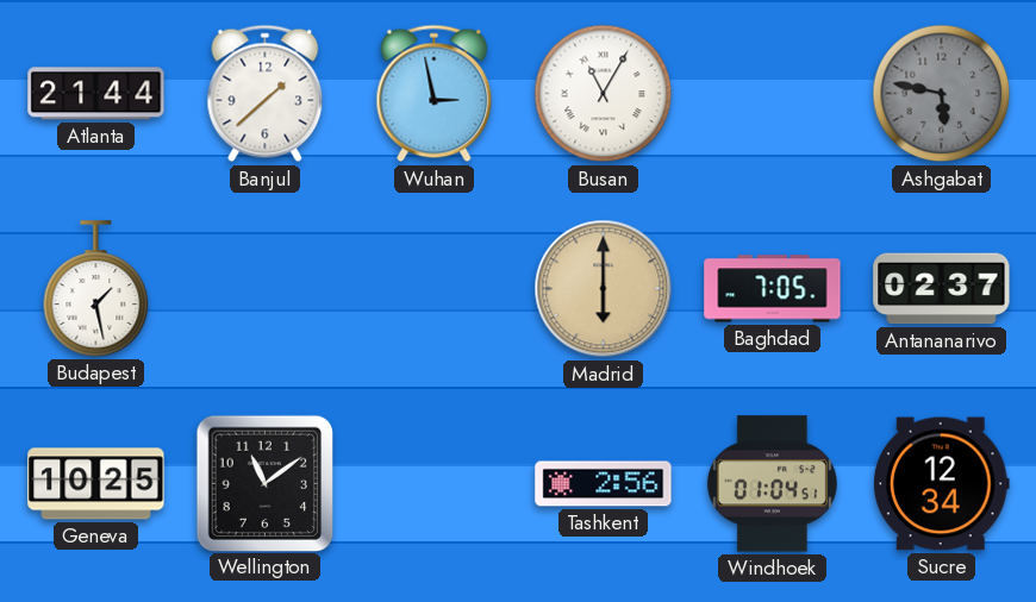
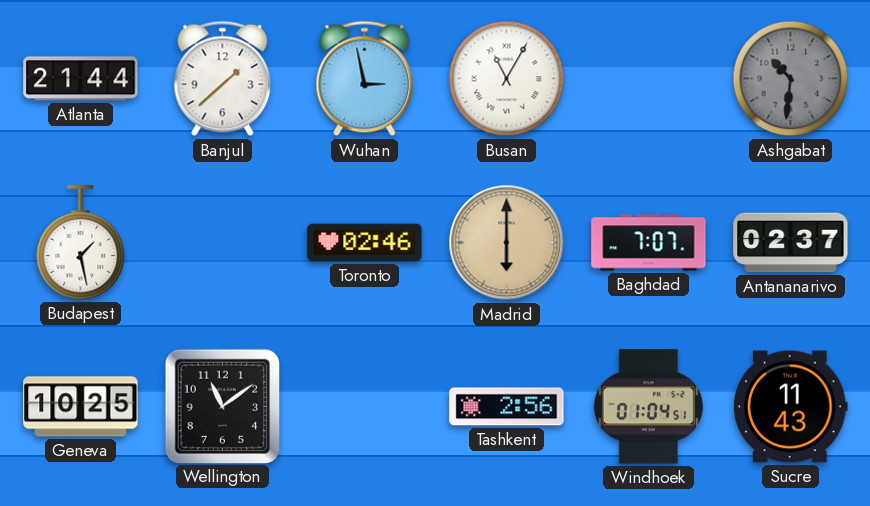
Ashgabat: 5:47 -> 10:31 (791, 79)
Toronto: none -> 02:46 (365, 243)
Baghdad: 7:05 -> 7:07 (649, 243)
Sucre: 12:34 -> 11:43 (790, 407)
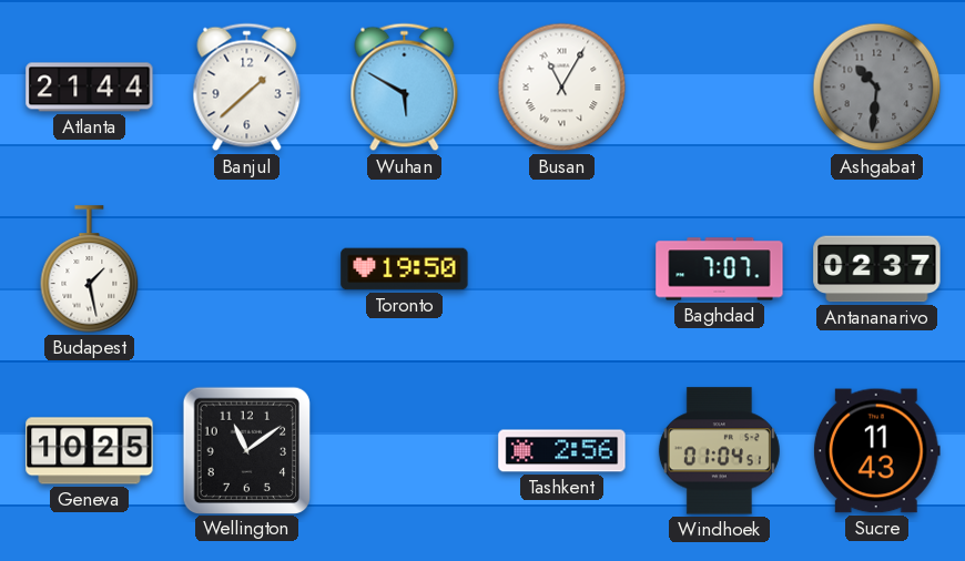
Wuhan: 2:58 -> 5:50 (405, 88)
Toronto: 02:46 -> 19:50 (405, 269)
Madrid: 6:00 -> none (507, 243)
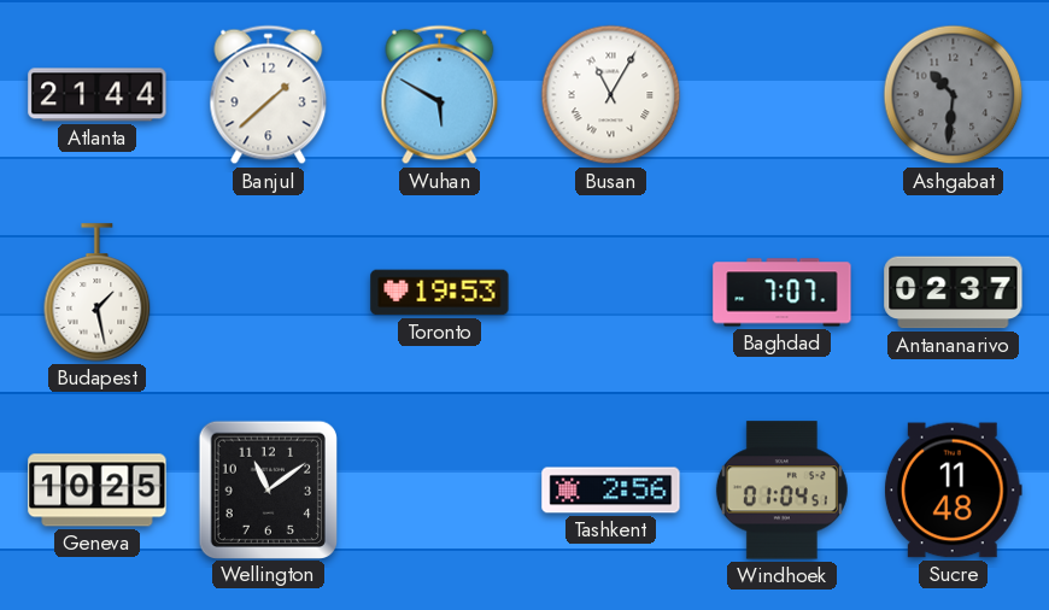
Toronto: 19:50 -> 19:53 (440, 293)
Sucre: 11:43 -> 11:48 (953, 491)
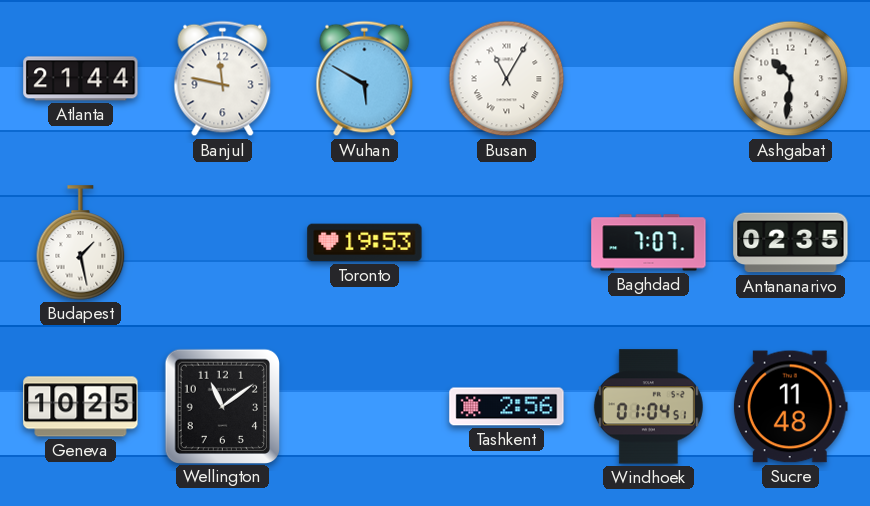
Banjul: 1:38 -> 11:47 (223, 79)
Ashgabat dial: grey -> white (791, 79)
Antananarivo: 02:37 -> 02:35 (791, 243)
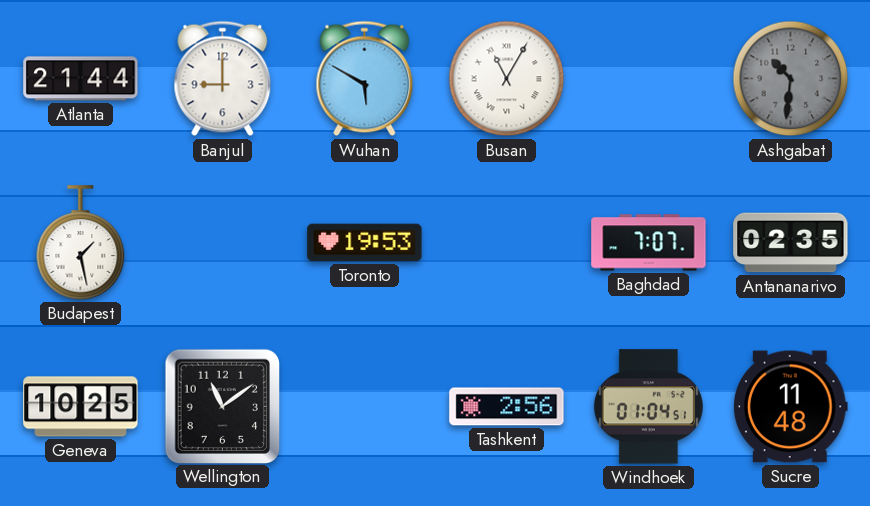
Banjul: 11:47 -> 9:00 (223, 79)
Ashgabat dial: white -> grey (791, 79)
